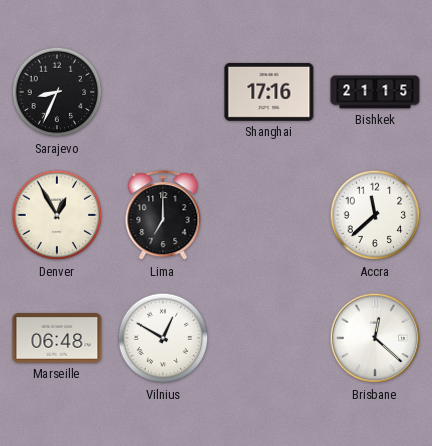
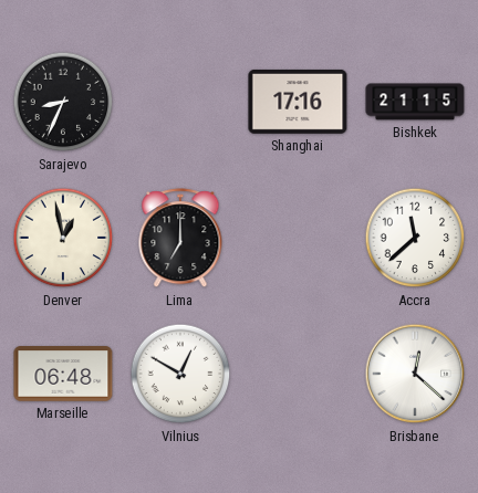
Denver: 12:55 -> 12:58 (63, 238)
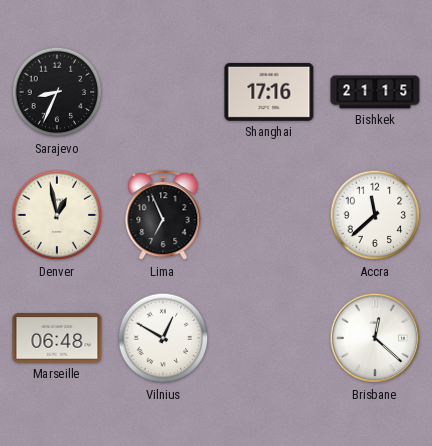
Lima: 7:00 -> 6:56 (163, 216)
